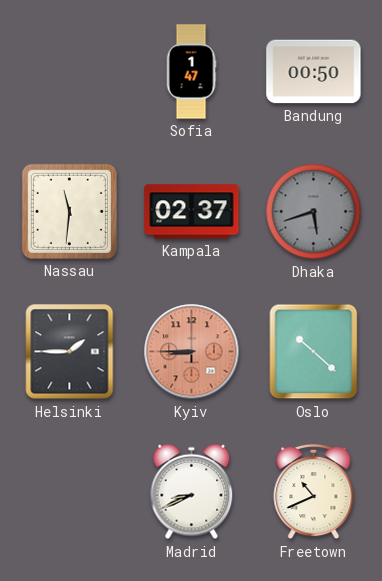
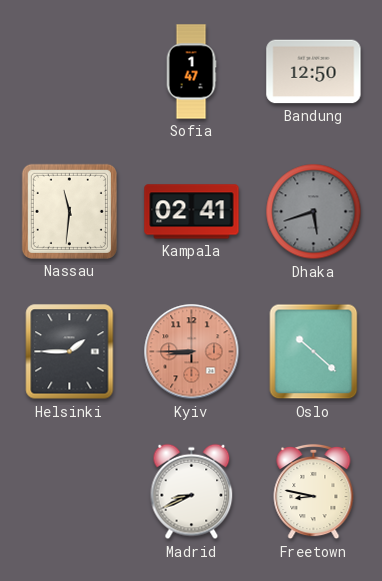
Bandung: 00:50 -> 12:50 (314, 72)
Kampala: 02:37 -> 02:41 (192, 212)
Freetown: 10:41 -> 8:47 (314, 492)
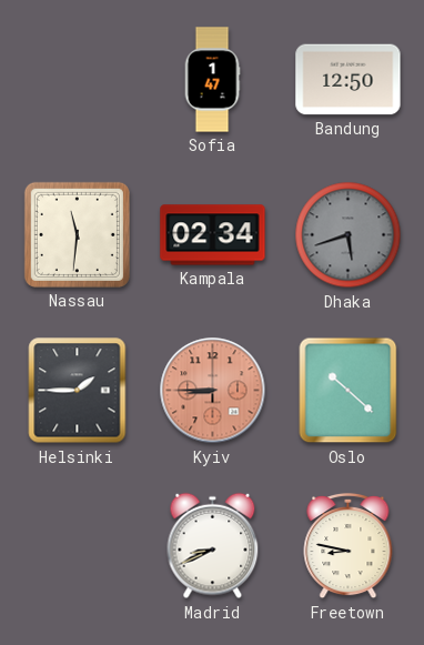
Kampala: 02:41 -> 02:34 (213, 235)
